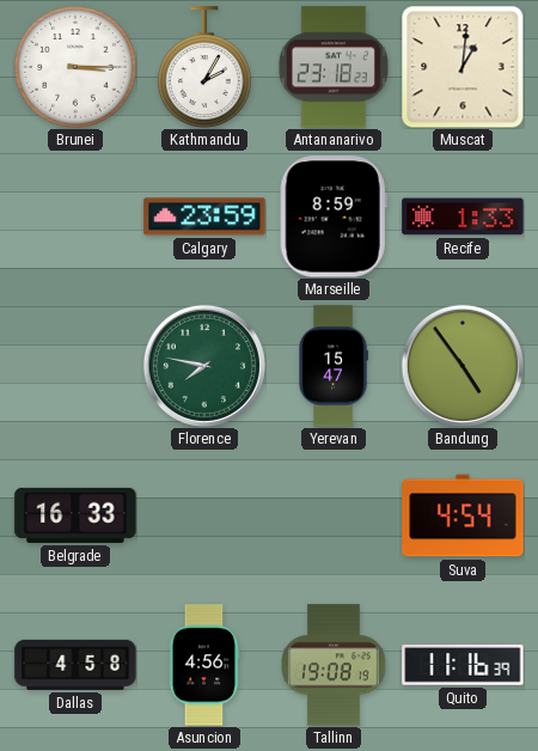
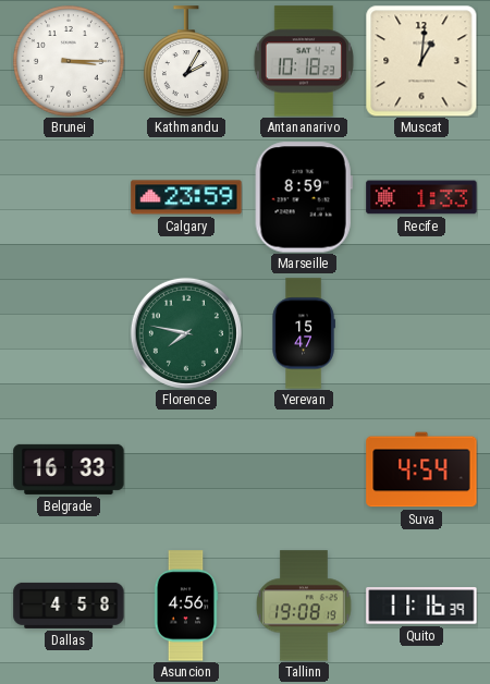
Antananarivo: 23:18 -> 10:18 (304, 61)
Bandung: 4:54 -> none (463, 366)
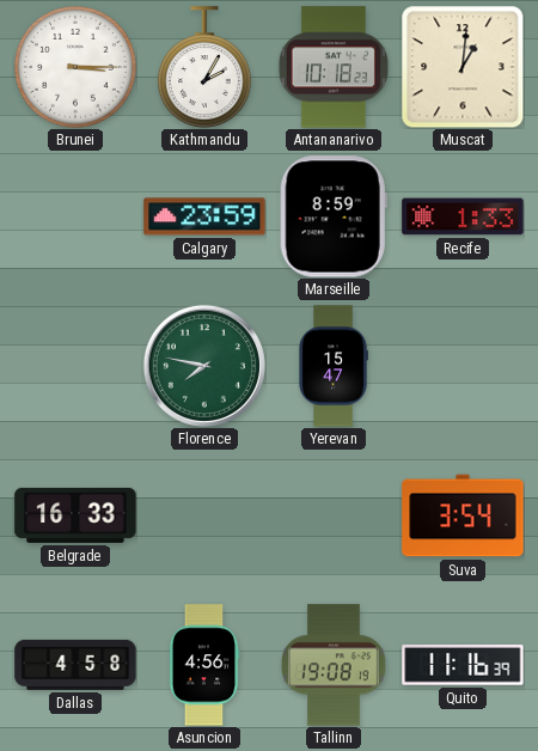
Suva: 4:54 -> 3:54 (463, 515)
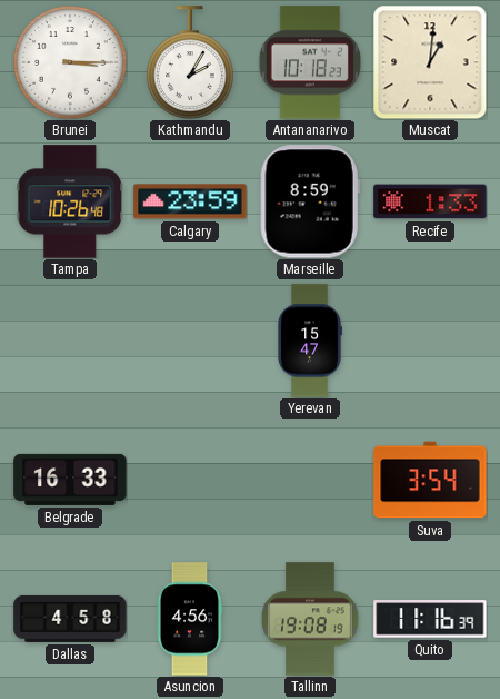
Tampa: none -> 10:26 (70, 201)
Florence: 7:47 -> none (204, 366)
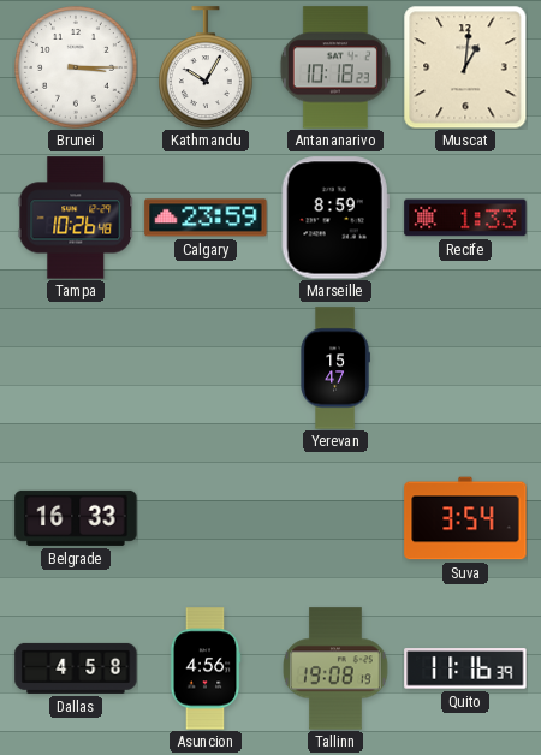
Kathmandu: 2:05 -> 10:05 (206, 67)
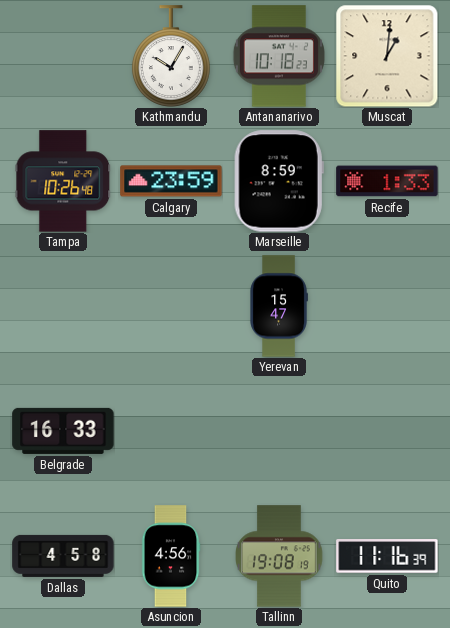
Brunei: 3:15 -> none (77, 69)
Suva: 3:54 -> none (465, 518)
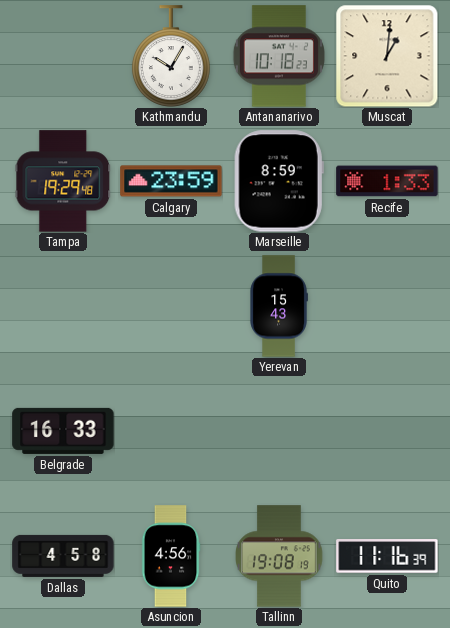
Tampa: 10:26 -> 19:29 (63, 181)
Yerevan: 15:47 -> 15:43 (279, 306)
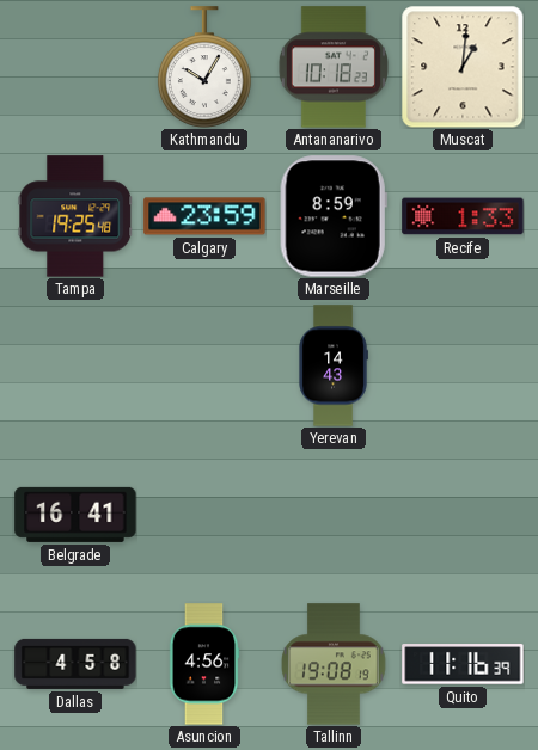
Tampa: 19:29 -> 19:25 (75, 216)
Yerevan: 15:43 -> 14:43 (334, 365)
Belgrade: 16:33 -> 16:41 (75, 515)
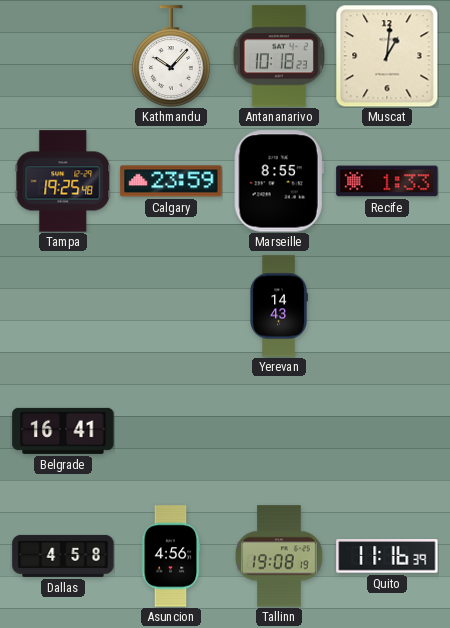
Kathmandu: 10:05 -> 10:07 (171, 56)
Marseille: 8:59 -> 8:55 (279, 181)
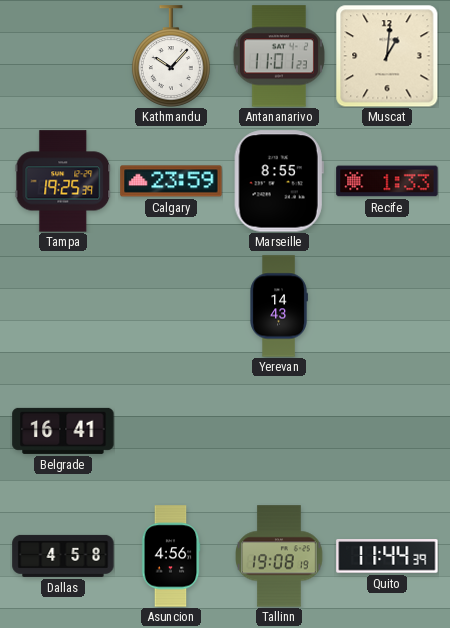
Antananarivo: 10:18 -> 11:01 (279, 56)
Tampa: 19:25:48 -> 19:25:39 (63, 181)
Quito: 11:16 -> 11:44 (387, 556)
